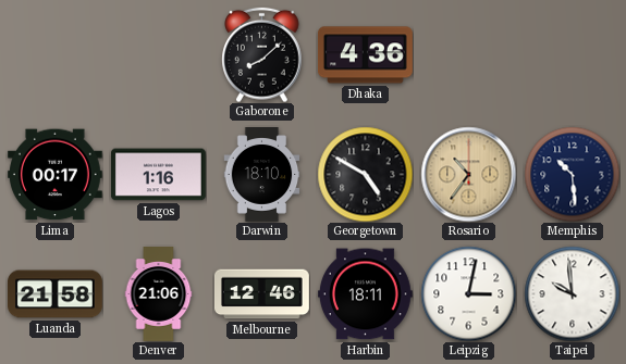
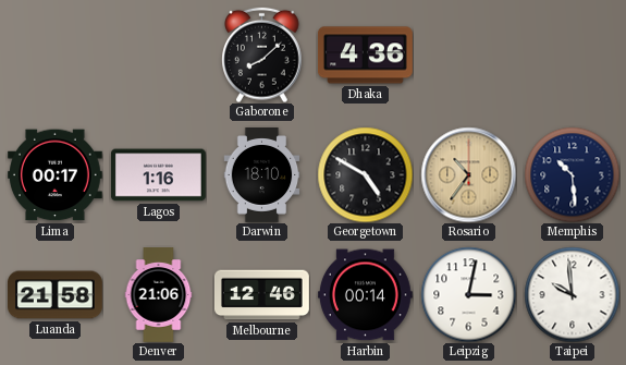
Harbin: 18:11 -> 00:14 (365, 295)
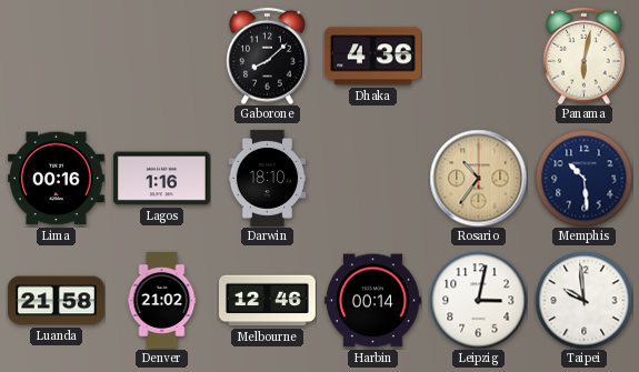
Panama: none -> 6:02 (585, 56)
Lima: 00:17 -> 00:16 (56, 179)
Georgetown: 4:50 -> none (365, 174)
Denver: 21:06 -> 21:02 (162, 301)
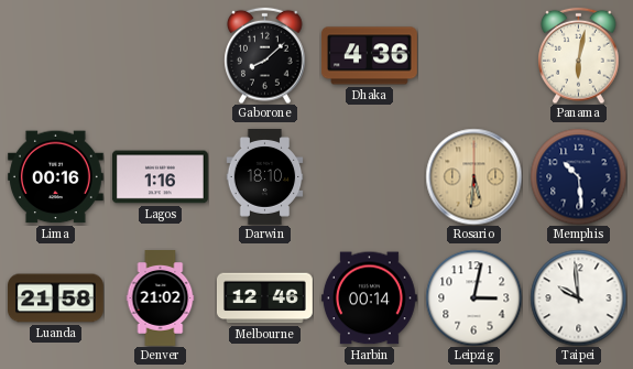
Rosario: 10:36 -> 5:31 (473, 176)
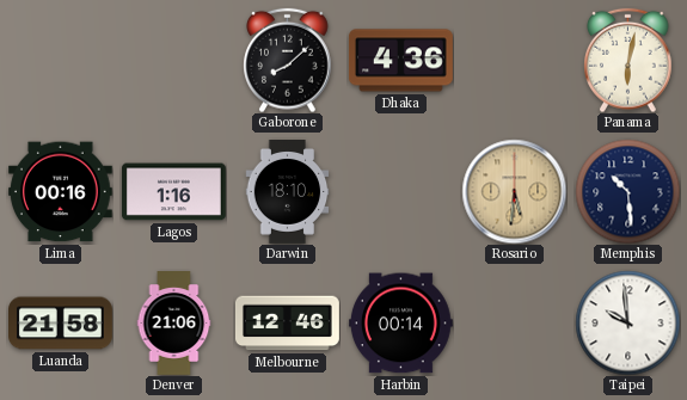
Denver: 21:02 -> 21:06 (174, 324)
Leipzig: 3:02 -> none (473, 297)
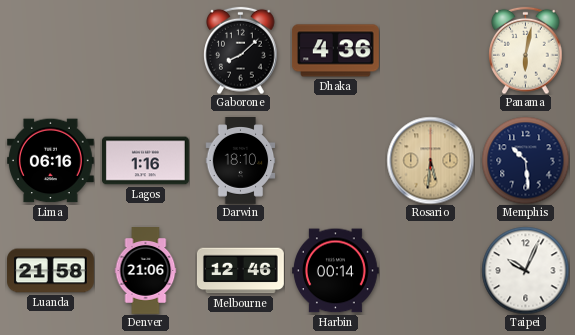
Lima: 00:16 -> 06:16 (50, 161)
Taipei: 9:59 -> 10:04 (525, 270)
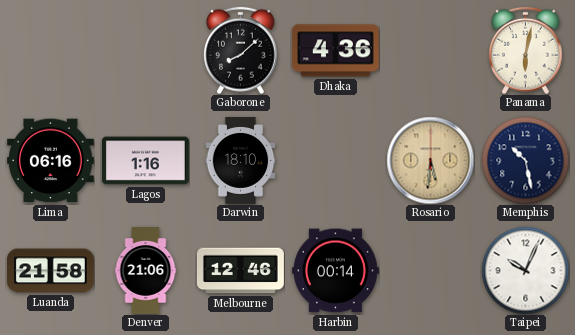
Memphis: 10:29 -> 10:28 (525, 160)
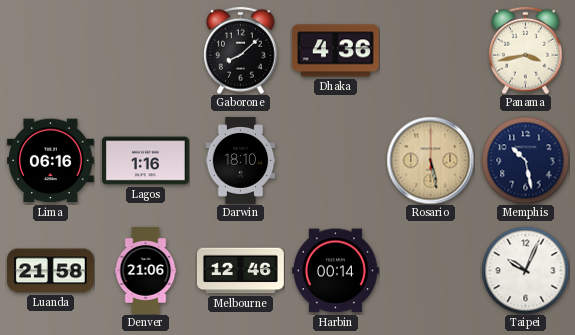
Panama: 6:02 -> 3:43 (526, 50)
Rosario: 5:31 -> 5:28 (430, 160)
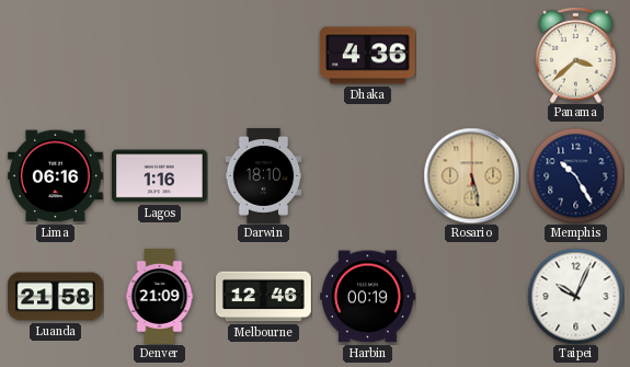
Gaborone: 8:08 -> none (241, 50)
Panama: 3:43 -> 3:38 (576, 55)
Memphis: 10:28 -> 10:25 (575, 175)
Denver: 21:06 -> 21:09 (160, 297)
Harbin: 00:14 -> 00:19 (367, 297)
